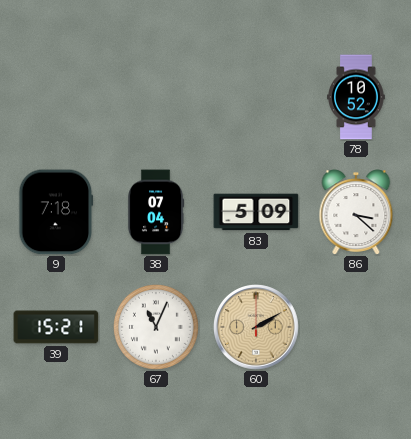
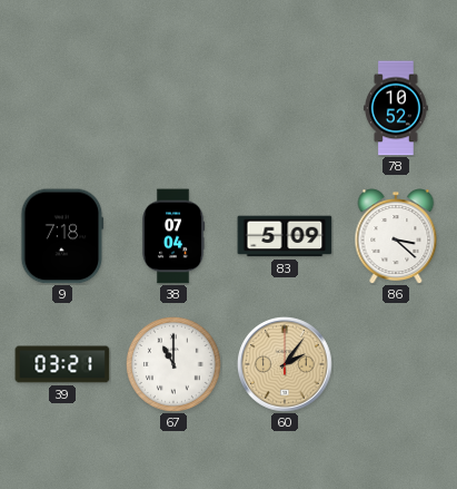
39: 15:21 -> 03:21 (62, 364)
67: 11:04 -> 11:00 (173, 364)
60: 2:10 -> 2:06 (286, 365)
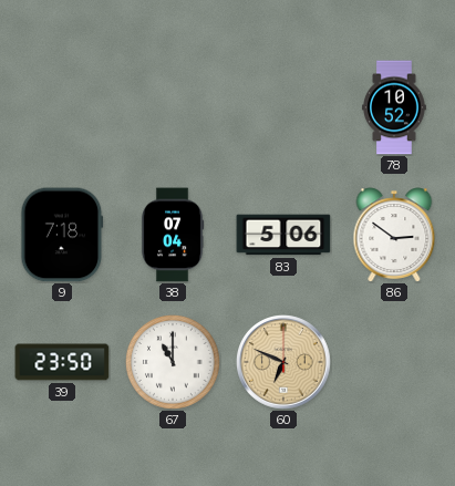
83: 5:09 -> 5:06 (283, 235)
86: 3:22 -> 2:51 (394, 235)
39: 03:21 -> 23:50 (62, 362)
60: 2:06 -> 6:49 (285, 363)
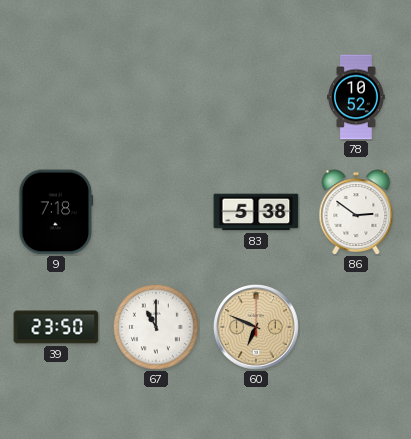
38: 07:04 -> none (173, 235)
83: 5:06 -> 5:38 (256, 212)
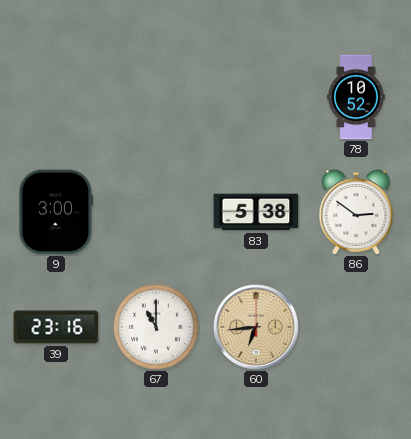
9: 7:18 -> 3:00 (56, 212)
39: 23:50 -> 23:16 (56, 327)
60: 6:49 -> 6:44 (257, 328)
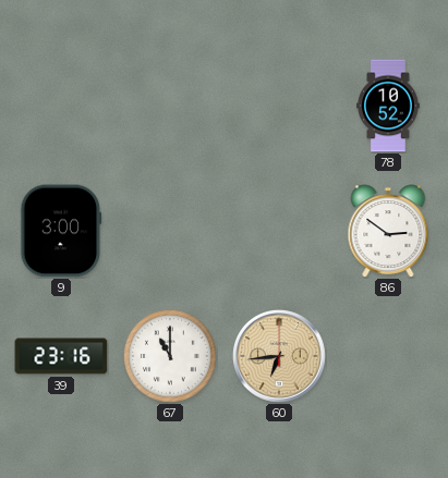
83: 5:38 -> none (256, 212)
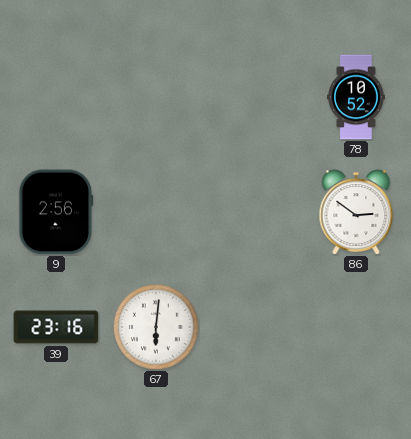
9: 3:00 -> 2:56 (56, 212)
67: 11:00 -> 6:01 (156, 327)
60: 6:44 -> none (280, 357)
